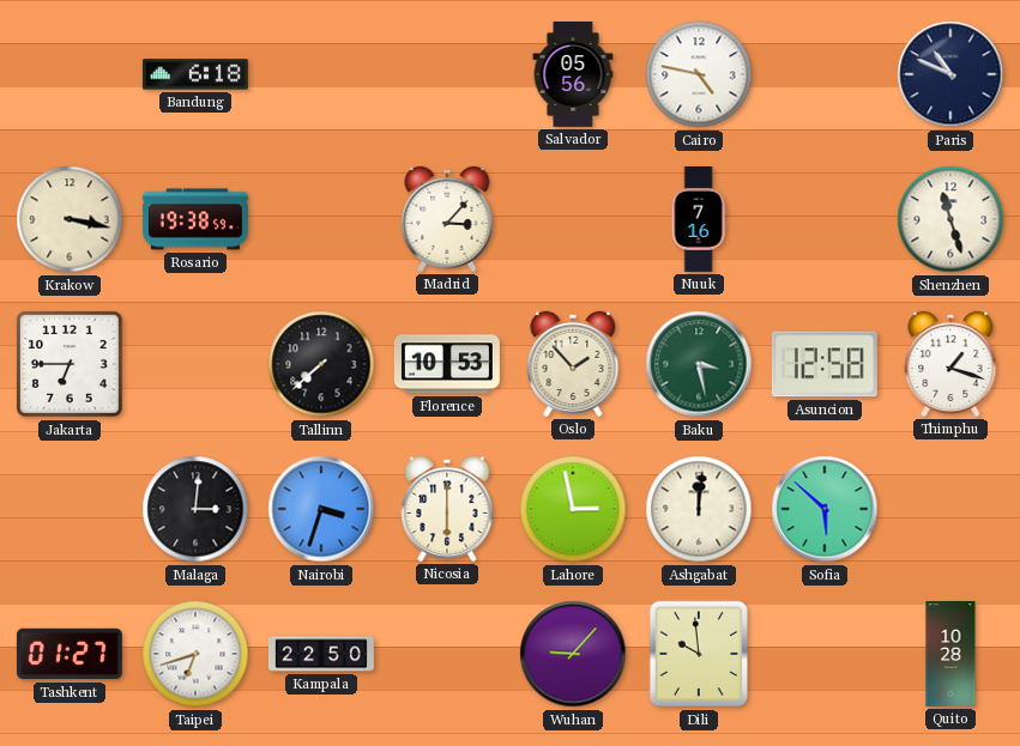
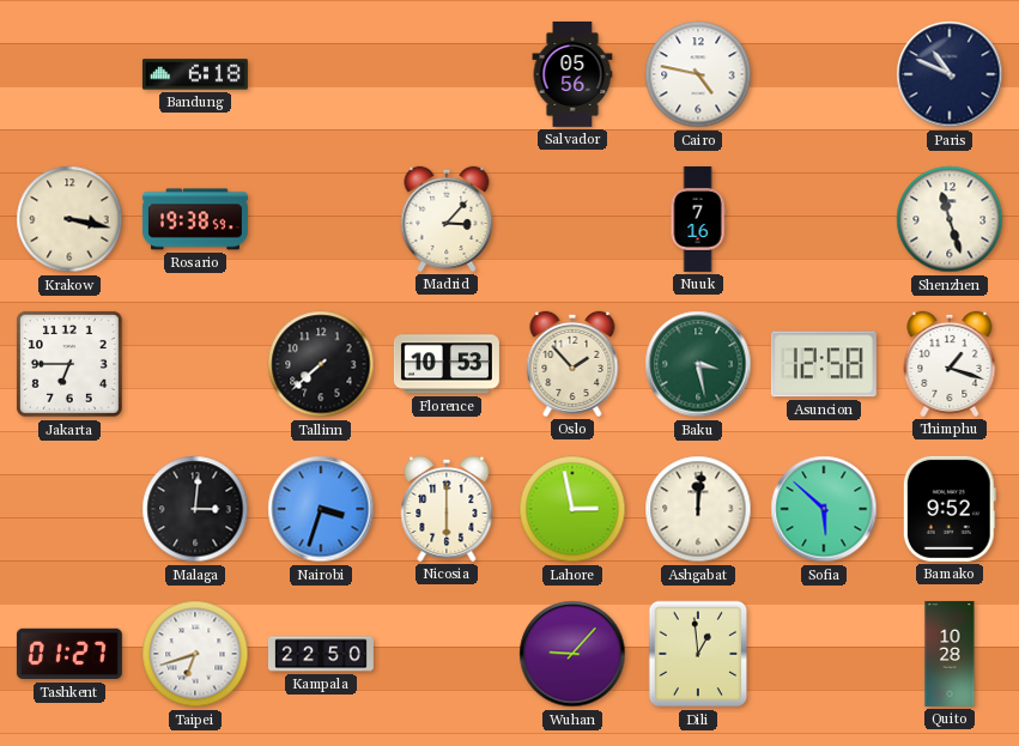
Bamako: none -> 9:52 (950, 509)
Dili: 9:59 -> 12:59 (698, 654)
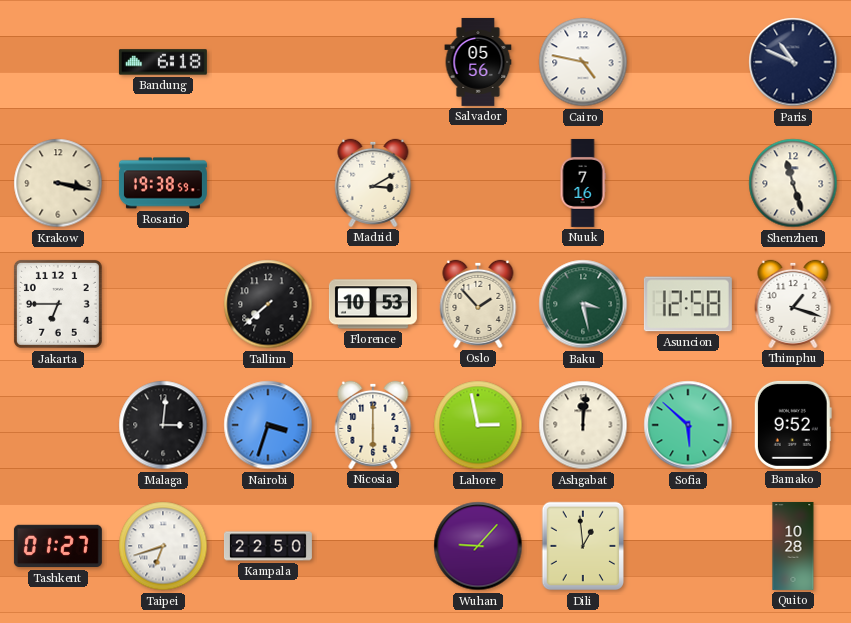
Madrid: 3:07 -> 3:10 (373, 183)
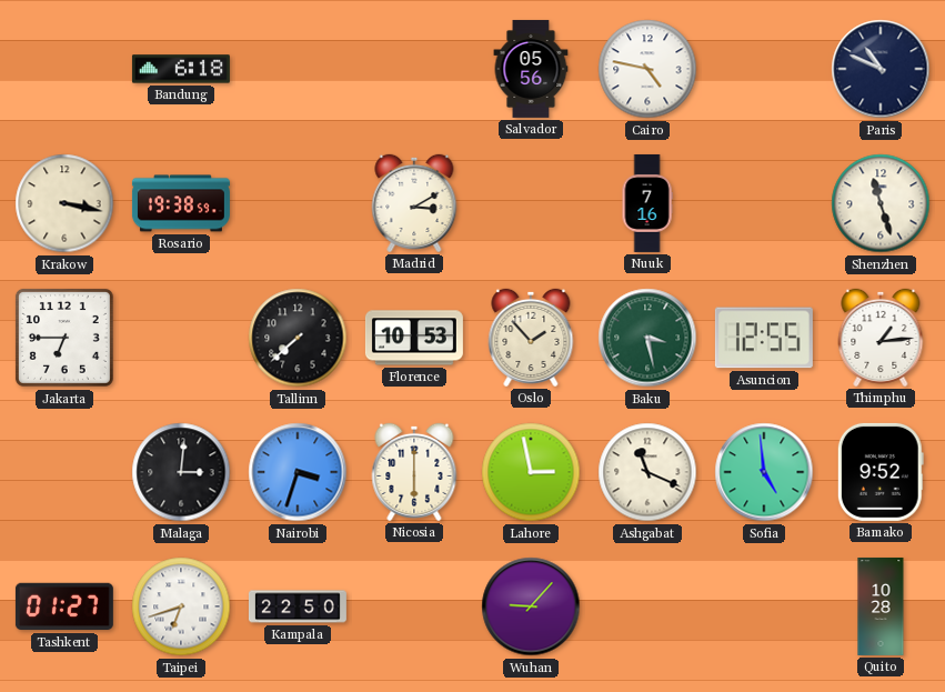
Asuncion: 12:58 -> 12:55 (764, 338)
Thimphu: 1:18 -> 1:14 (881, 338)
Ashgabat: 12:01 -> 11:19 (647, 472)
Sofia: 5:52 -> 4:59 (764, 472)
Dili: 12:59 -> none (583, 546)
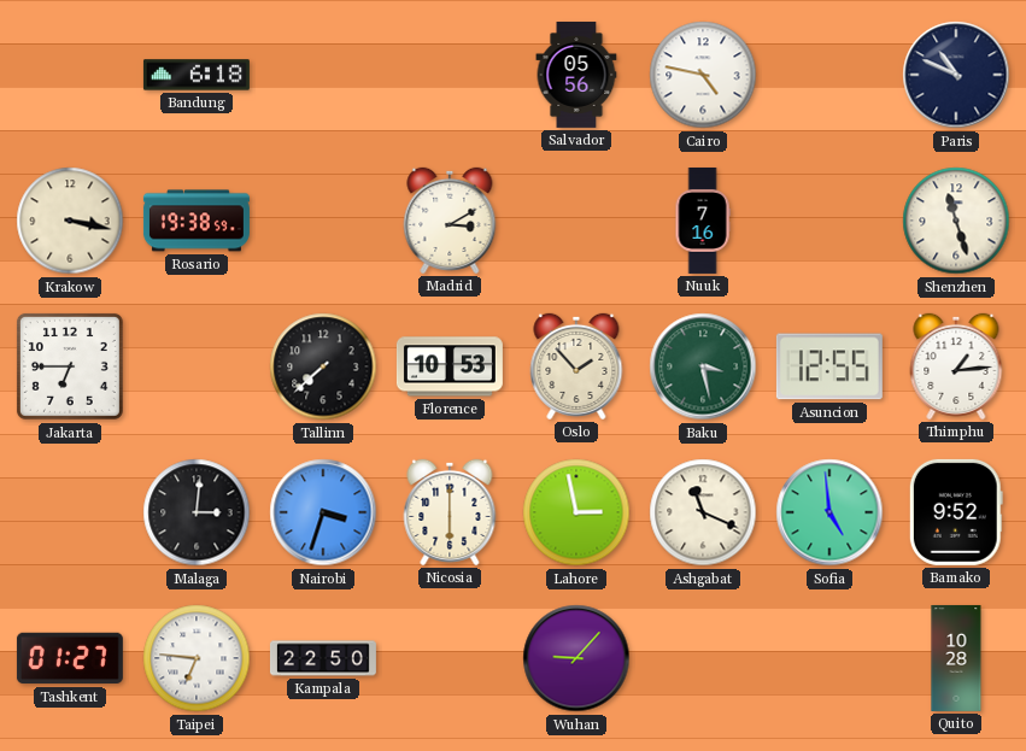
Taipei: 6:42 -> 6:46 (197, 658)
